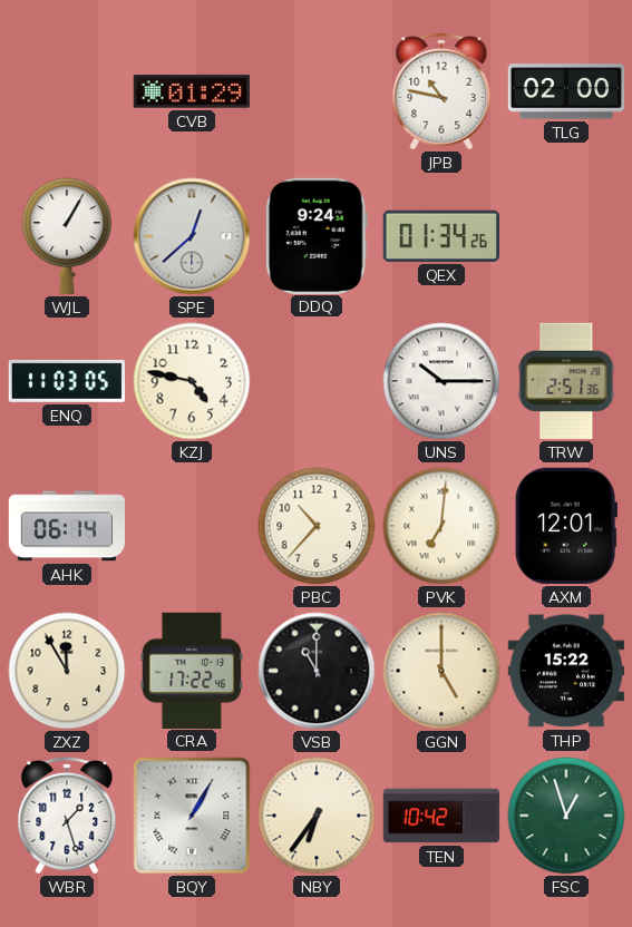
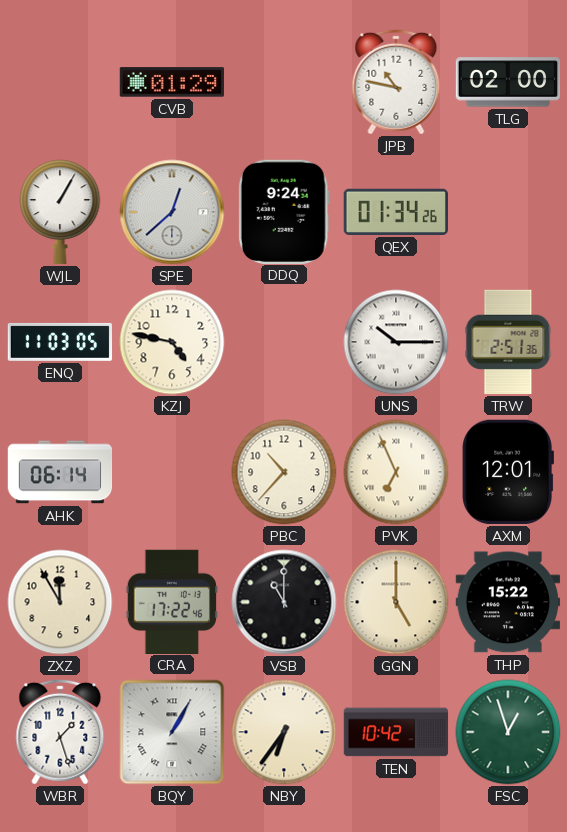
PVK: 7:01 -> 6:56 (396, 472)
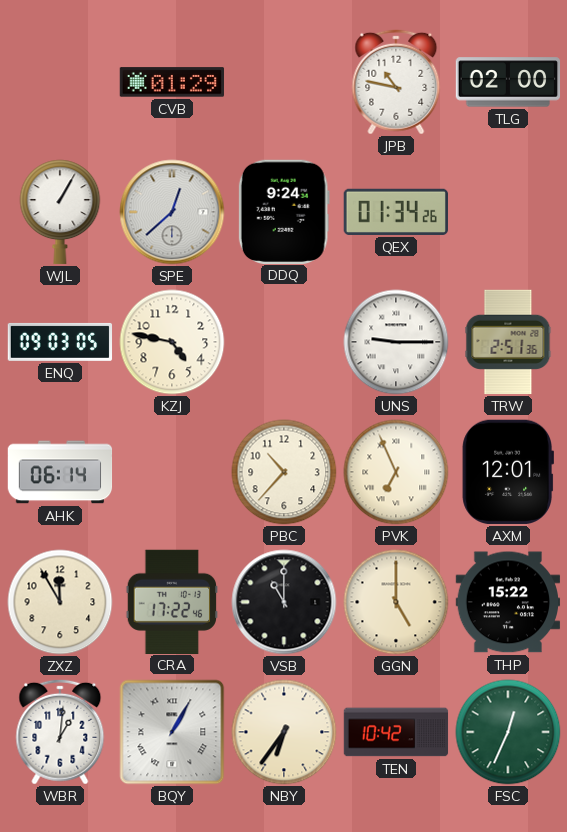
ENQ: 11:03 -> 09:03 (60, 342)
UNS: 10:15 -> 9:15 (396, 342)
WBR: 1:27 -> 1:01 (60, 732)
FSC: 12:57 -> 12:34 (508, 732)
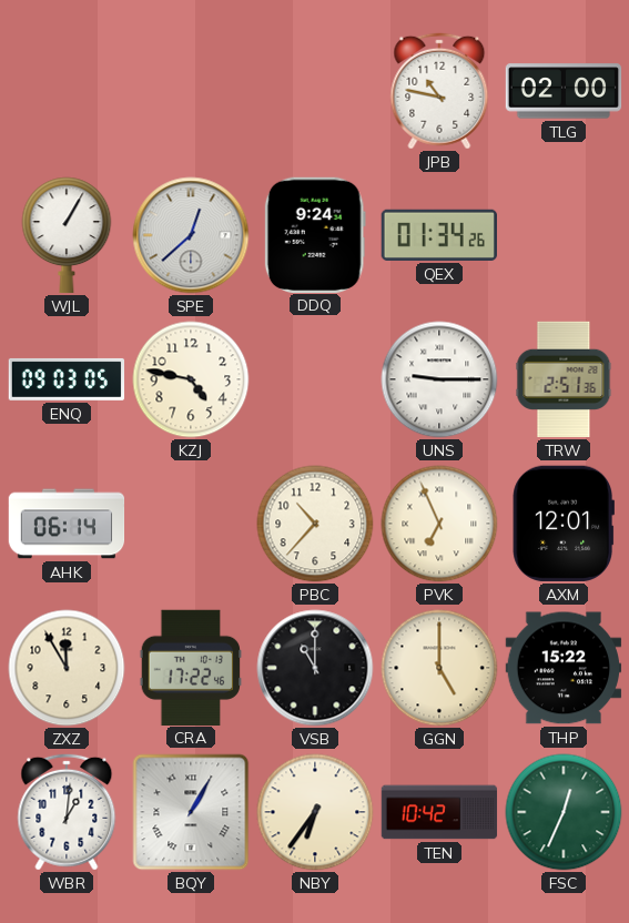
CVB: 01:29 -> none (171, 82)
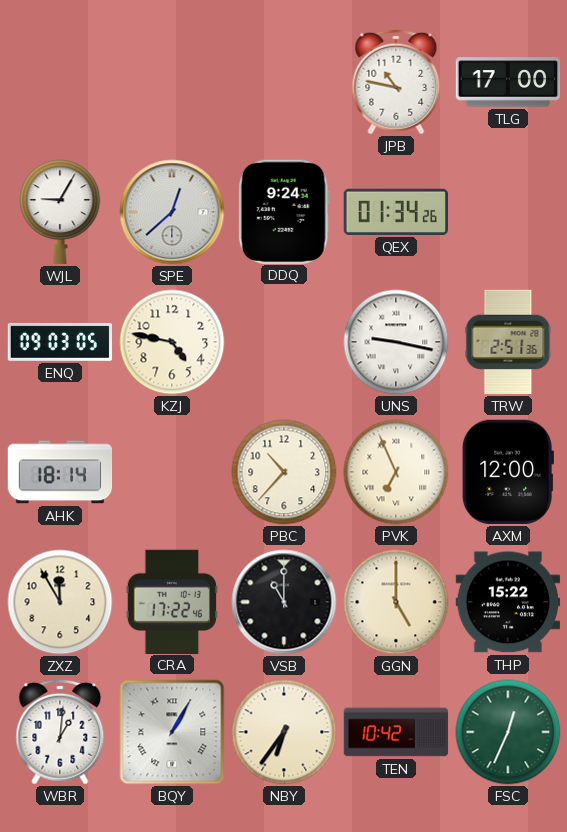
TLG: 02:00 -> 17:00 (508, 82)
WJL: 1:05 -> 9:05 (60, 212)
UNS: 9:15 -> 9:17 (396, 342)
AHK: 06:14 -> 18:14 (60, 472)
AXM: 12:01 -> 12:00 (507, 472)
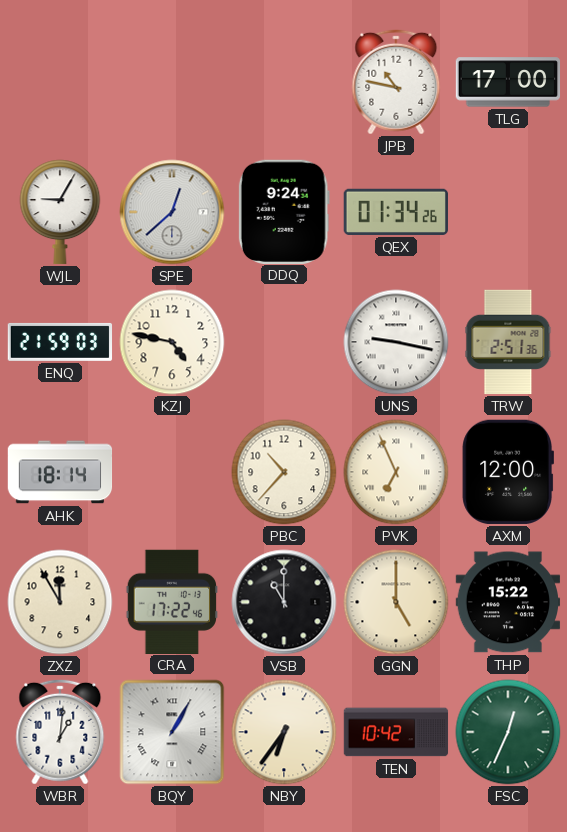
ENQ: 09:03 -> 21:59 (60, 342)
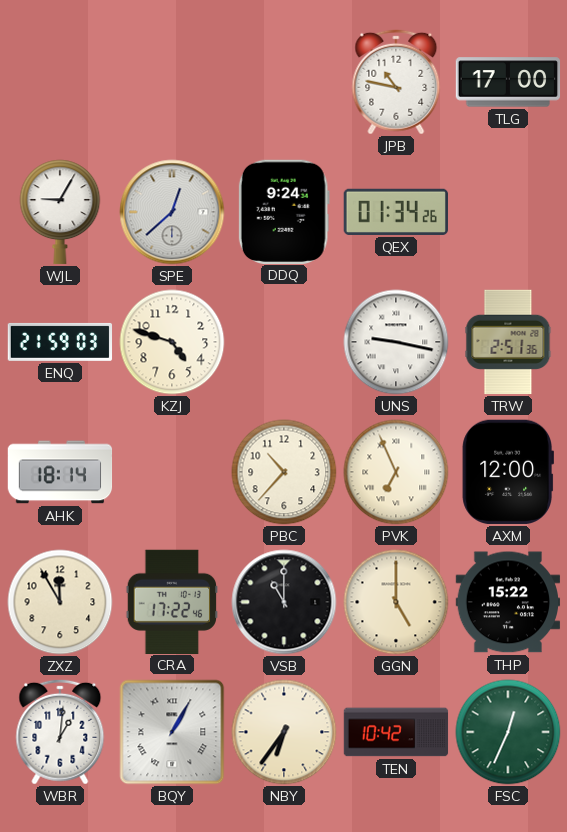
KZJ: 4:47 -> 4:48 (172, 342)
